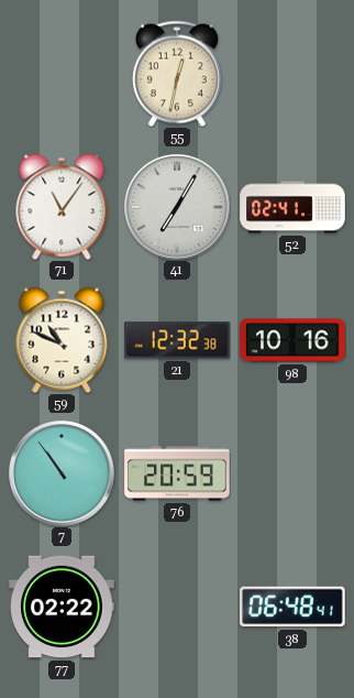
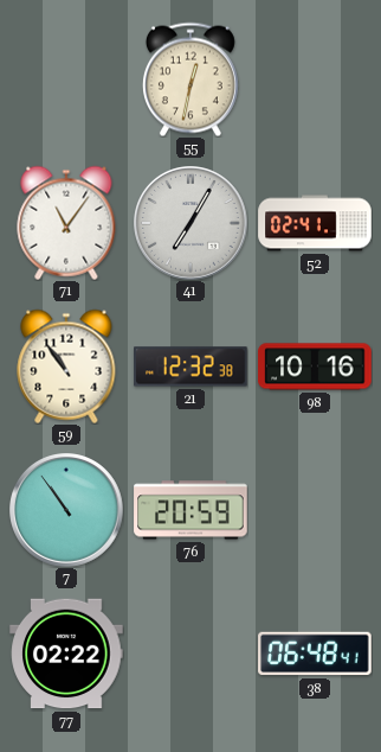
59: 10:49 -> 10:54 (66, 367)
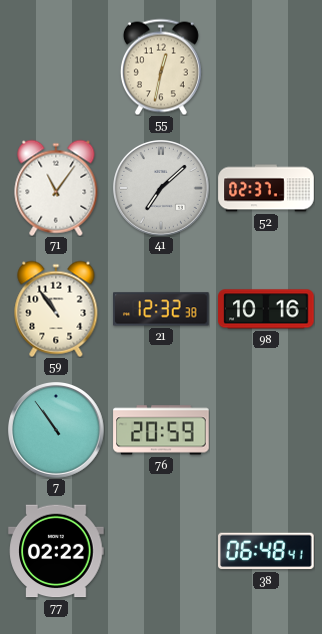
41: 7:05 -> 7:08 (162, 189)
52: 02:41 -> 02:37 (266, 188)
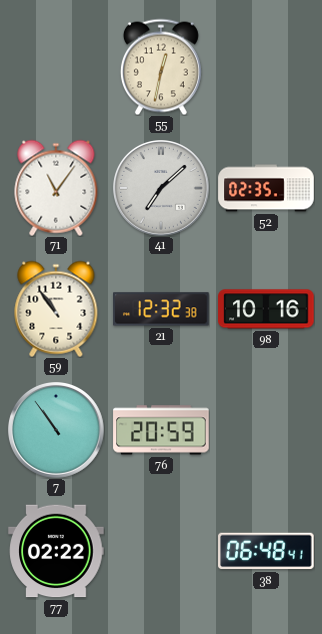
52: 02:37 -> 02:35 (266, 188)
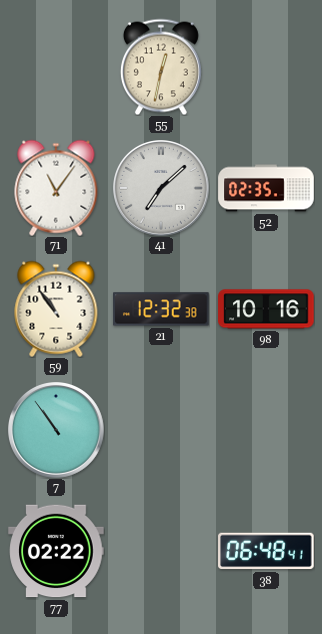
76: 20:59 -> none (161, 430)
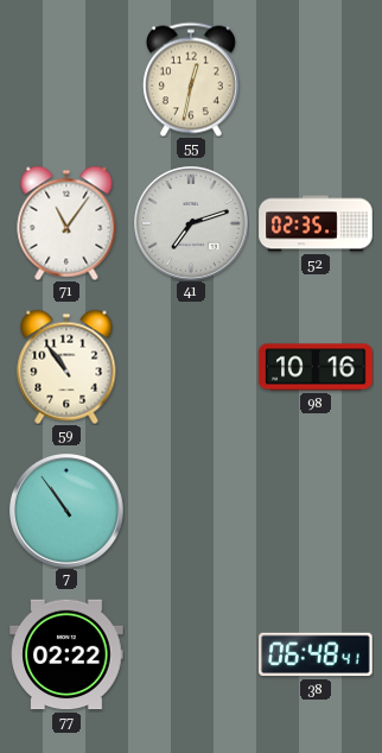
41: 7:08 -> 7:12 (192, 224)
21: 12:32 -> none (161, 309)
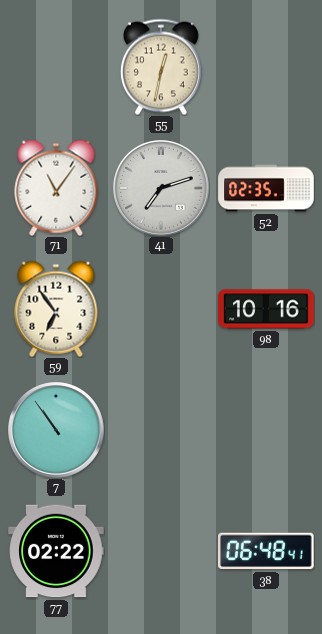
59: 10:54 -> 6:54 (56, 309)
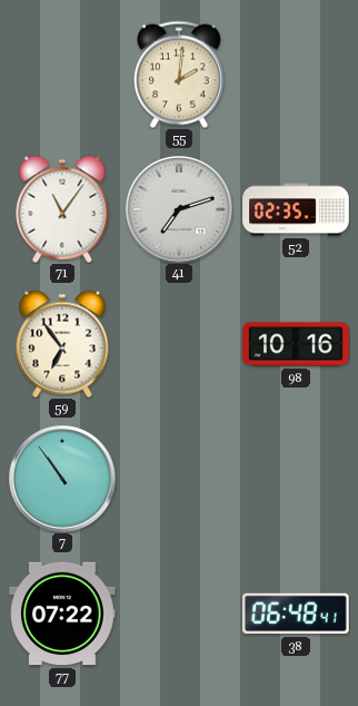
55: 12:32 -> 2:01 (179, 75)
77: 02:22 -> 07:22 (62, 614)
